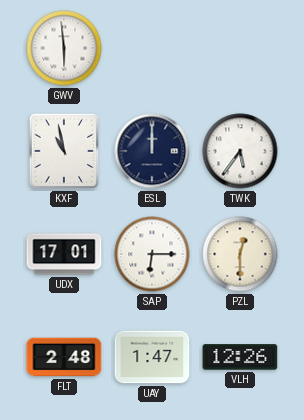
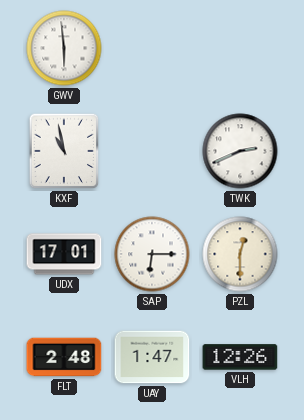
ESL: 12:00 -> none (152, 151)
TWK: 5:36 -> 2:41 (240, 151)
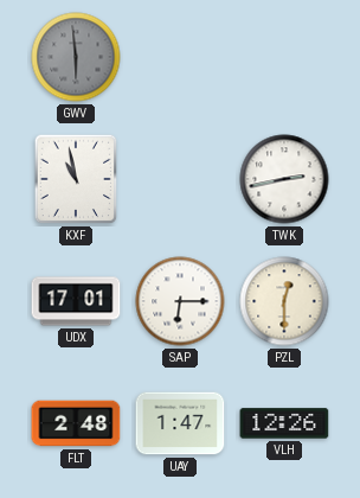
GWV dial: white -> grey (76, 57)
TWK: 2:41 -> 2:43 (284, 179)
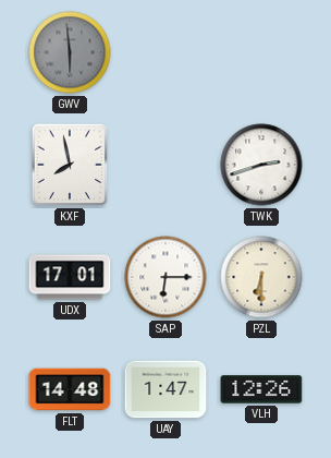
KXF: 10:58 -> 7:58 (70, 165)
TWK: 2:43 -> 2:42 (261, 165)
PZL: 12:30 -> 6:30 (261, 277)
FLT: 2:48 -> 14:48 (70, 389)
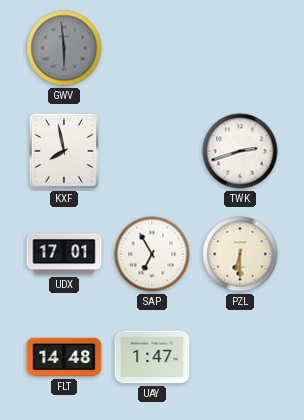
SAP: 6:15 -> 6:55 (152, 254)
VLH: 12:26 -> none (261, 389)
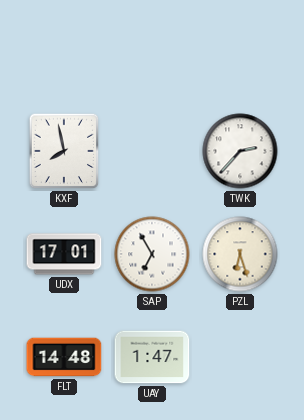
GWV: 5:59 -> none (64, 48)
TWK: 2:42 -> 2:37 (240, 151)
PZL: 6:30 -> 6:27 (240, 254)
